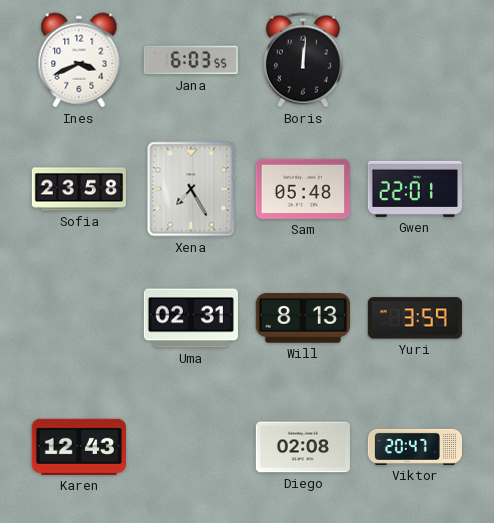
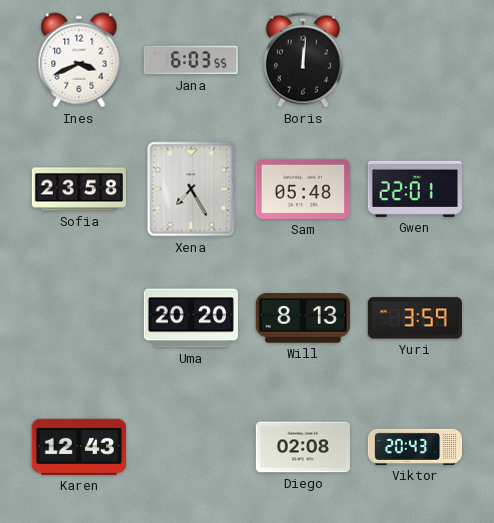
Uma: 02:31 -> 20:20 (191, 318)
Viktor: 20:47 -> 20:43 (415, 447)
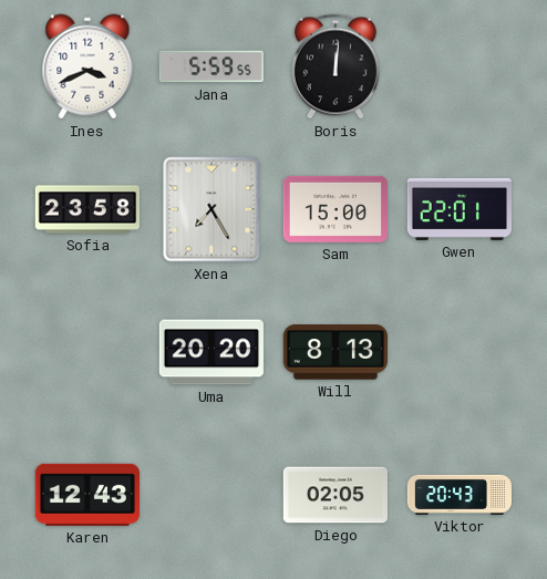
Jana: 6:03 -> 5:59 (211, 66)
Sam: 05:48 -> 15:00 (336, 209)
Yuri: 3:59 -> none (415, 318)
Diego: 02:08 -> 02:05 (336, 495)
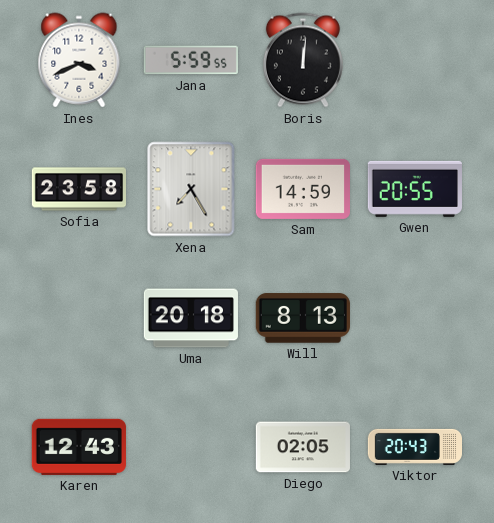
Sam: 15:00 -> 14:59 (303, 189)
Gwen: 22:01 -> 20:55 (415, 189)
Uma: 20:20 -> 20:18 (191, 318)
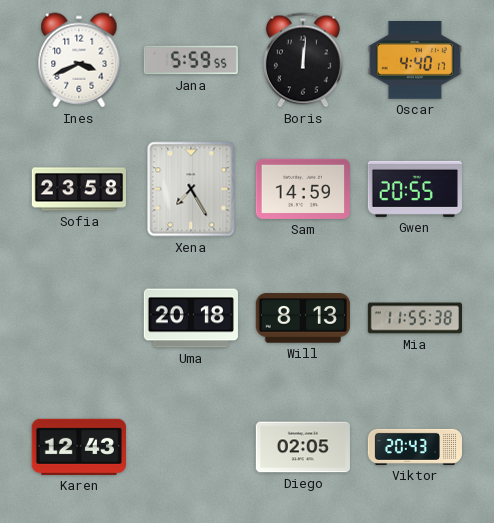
Oscar: none -> 4:40 (415, 61)
Mia: none -> 11:55 (414, 318)
